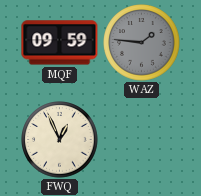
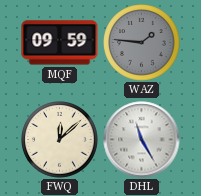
FWQ: 12:56 -> 12:08 (60, 140)
DHL: none -> 11:25 (142, 140)
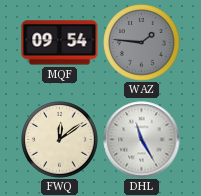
MQF: 09:59 -> 09:54 (60, 43)
FWQ: 12:08 -> 12:09 (60, 140)
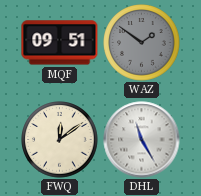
MQF: 09:54 -> 09:51 (60, 43)
WAZ: 1:46 -> 1:51 (142, 43)
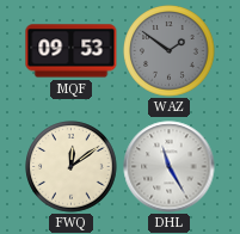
MQF: 09:51 -> 09:53 (72, 51)
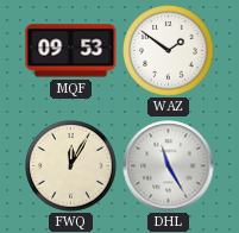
WAZ dial: grey -> white (169, 51)
FWQ: 12:09 -> 12:05 (71, 166)
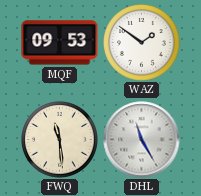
FWQ: 12:05 -> 11:29 (60, 140)
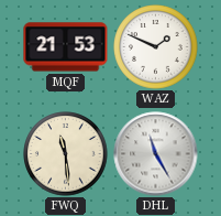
MQF: 09:53 -> 21:53 (66, 47)
WAZ: 1:51 -> 1:49 (156, 47)
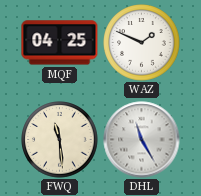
MQF: 21:53 -> 04:25 (60, 43)
